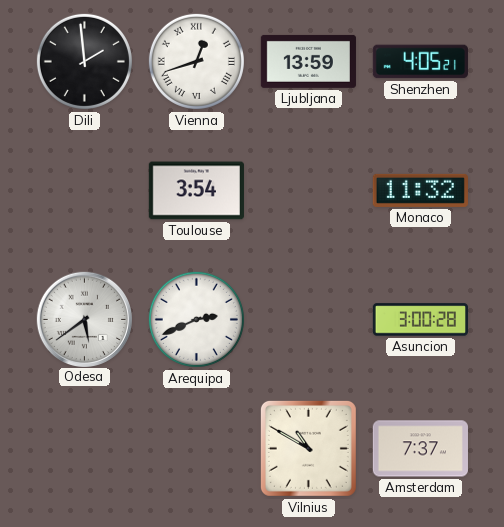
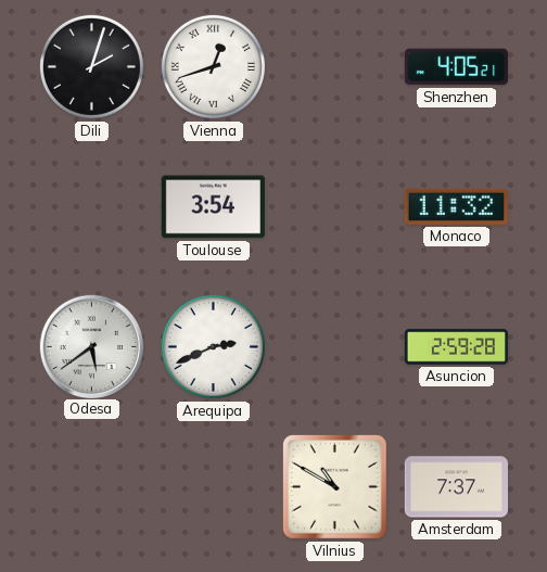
Dili: 1:59 -> 2:03 (91, 66)
Ljubljana: 13:59 -> none (308, 61)
Asuncion: 3:00 -> 2:59 (456, 347)
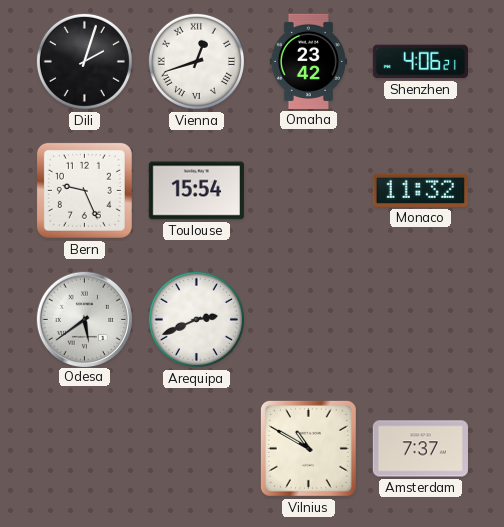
Omaha: none -> 23:42 (308, 61)
Shenzhen: 4:05 -> 4:06 (420, 62)
Bern: none -> 9:26 (84, 190)
Toulouse: 3:54 -> 15:54 (196, 191)
Asuncion: 2:59 -> none (456, 347)
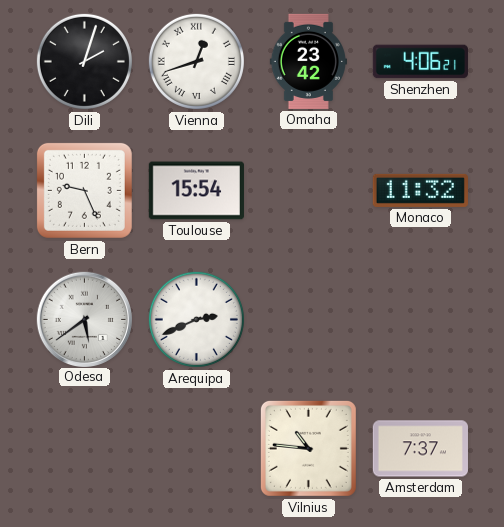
Vilnius: 10:50 -> 10:46 (308, 448)
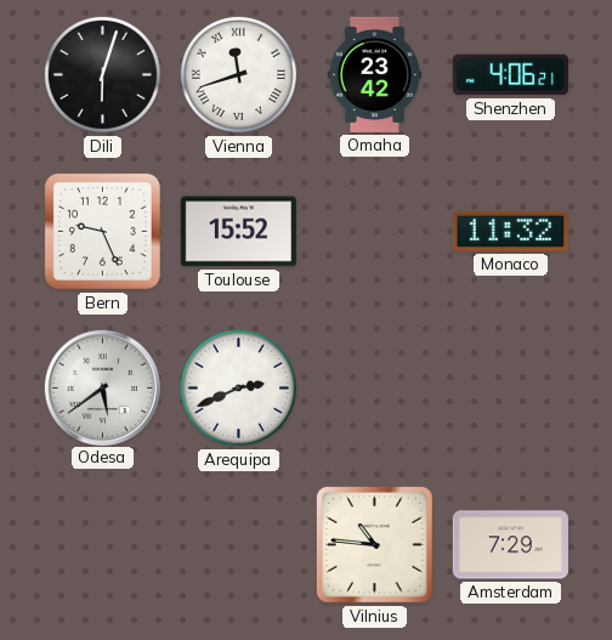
Dili: 2:03 -> 6:03 (102, 74)
Vienna: 12:42 -> 11:42 (238, 74)
Toulouse: 15:54 -> 15:52 (238, 232)
Amsterdam: 7:37 -> 7:29 (510, 545)
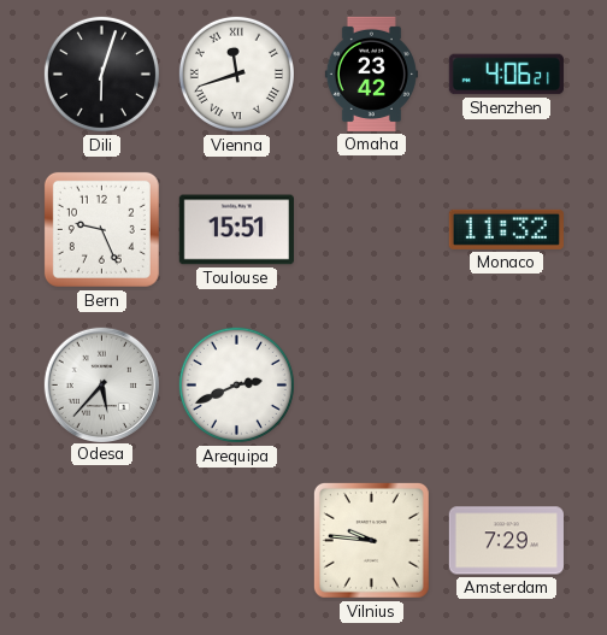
Toulouse: 15:52 -> 15:51 (236, 230)
Odesa: 5:39 -> 5:37 (101, 384)
Vilnius: 10:46 -> 9:46 (371, 540)
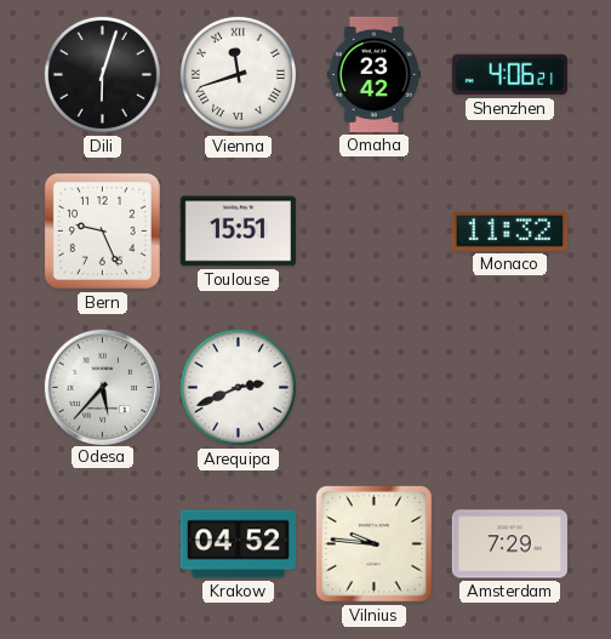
Krakow: none -> 04:52 (238, 544)
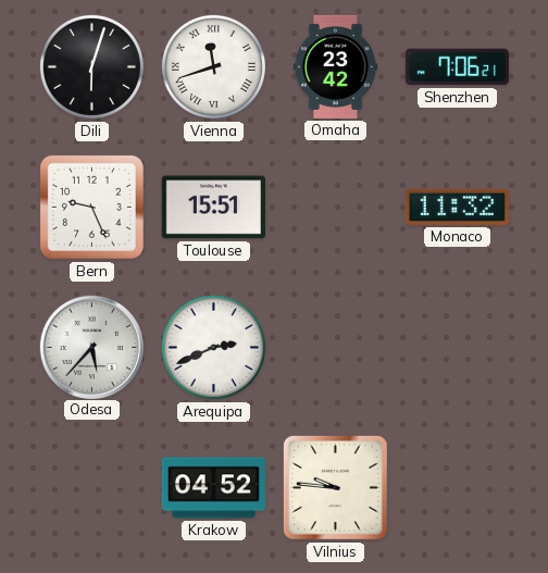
Shenzhen: 4:06 -> 7:06 (457, 67)
Amsterdam: 7:29 -> none (509, 544)
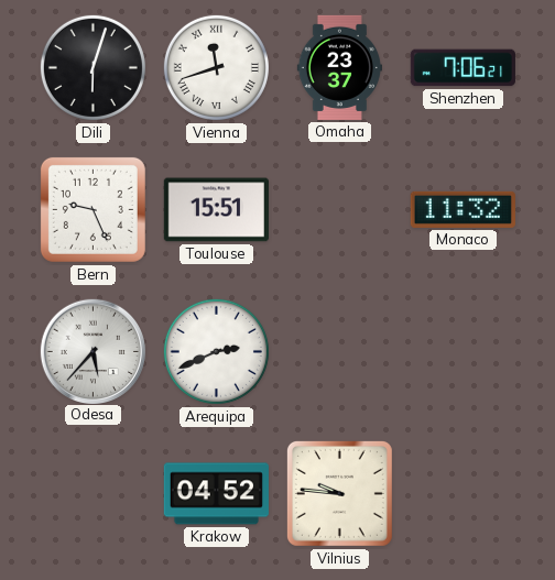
Omaha: 23:42 -> 23:37 (339, 67)
